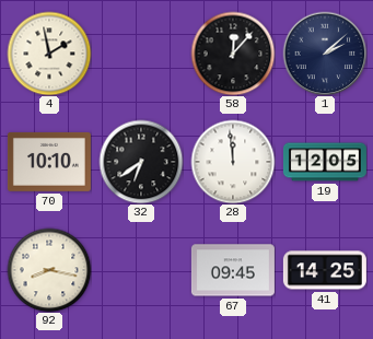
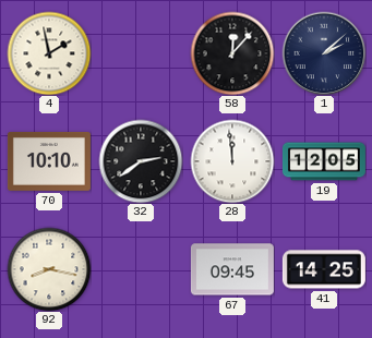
32: 6:39 -> 2:39 (141, 161)
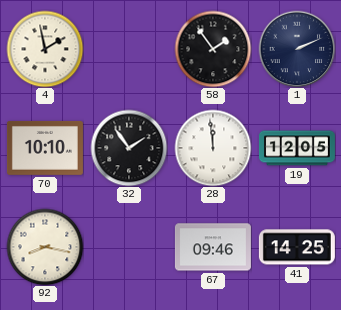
58: 12:07 -> 1:54 (213, 49)
1: 2:08 -> 2:11 (297, 49)
32: 2:39 -> 1:54 (129, 148)
67: 09:45 -> 09:46 (213, 247)
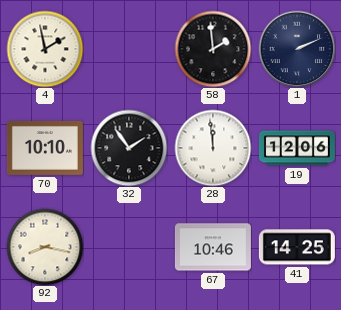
58: 1:54 -> 1:59 (213, 49)
19: 12:05 -> 12:06 (297, 148)
67: 09:46 -> 10:46 (213, 247)
